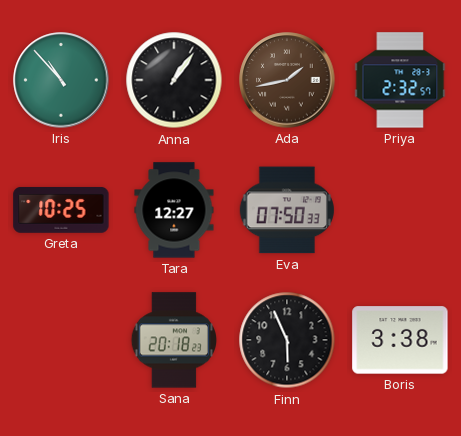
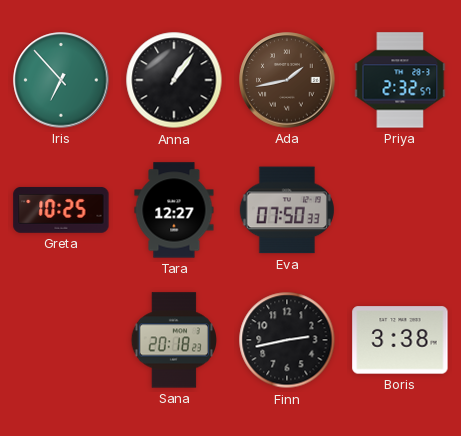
Iris: 10:53 -> 6:53 (61, 80)
Finn: 5:56 -> 2:43 (287, 340)
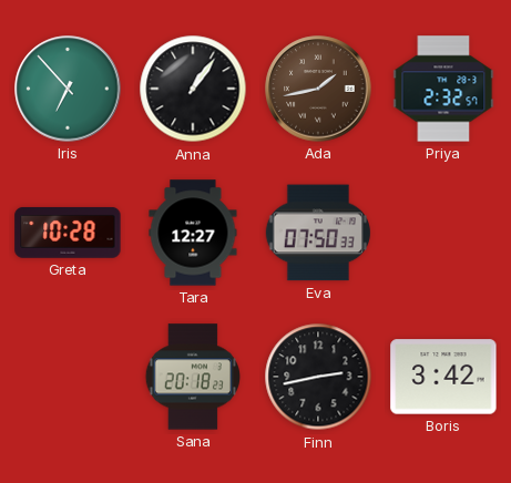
Greta: 10:25 -> 10:28 (68, 233)
Boris: 3:38 -> 3:42 (443, 377)
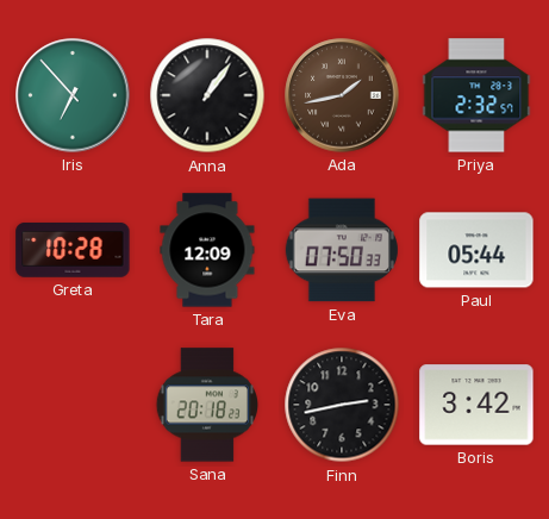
Tara: 12:27 -> 12:09 (207, 250)
Paul: none -> 05:44 (476, 250)
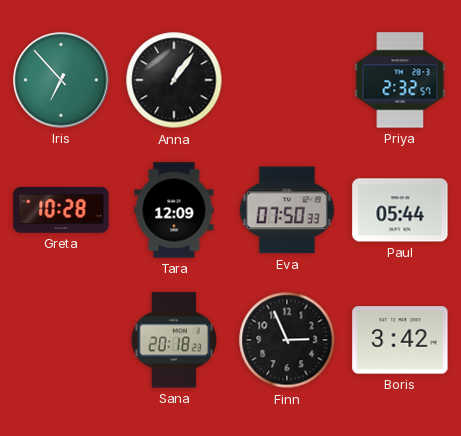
Ada: 1:43 -> none (342, 95)
Finn: 2:43 -> 2:56 (287, 340)
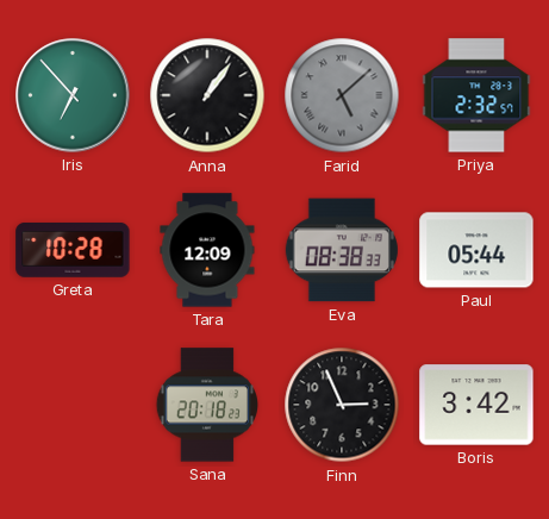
Farid: none -> 5:08 (342, 95)
Eva: 07:50 -> 08:38 (342, 250)
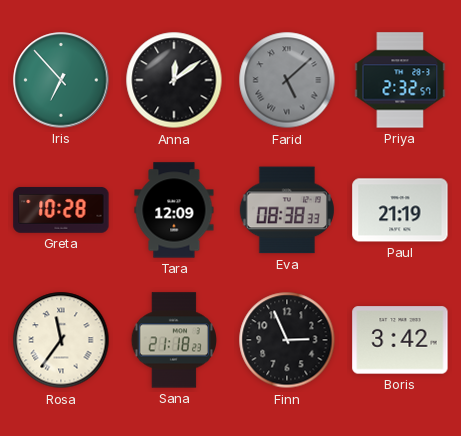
Anna: 1:06 -> 12:09 (174, 80)
Paul: 05:44 -> 21:19 (400, 210)
Rosa: none -> 11:36 (61, 340)
Sana: 20:18 -> 21:18 (173, 340)
